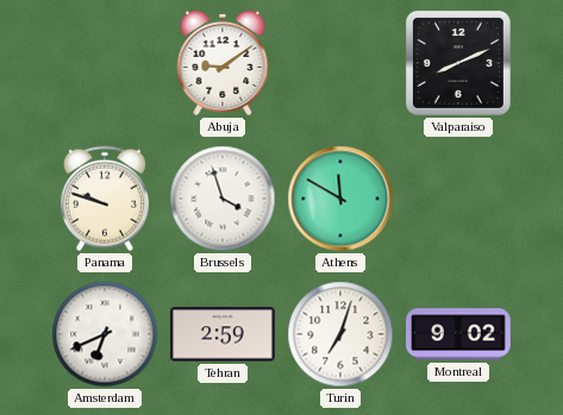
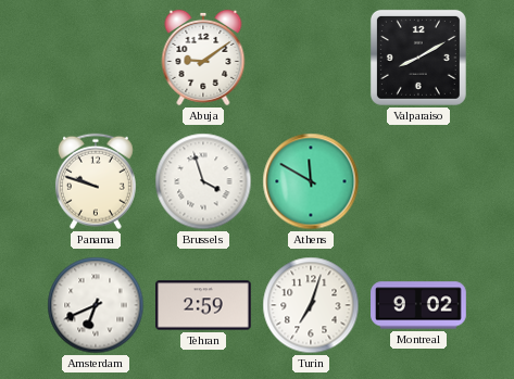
Valparaiso: 8:11 -> 8:10 (418, 58)
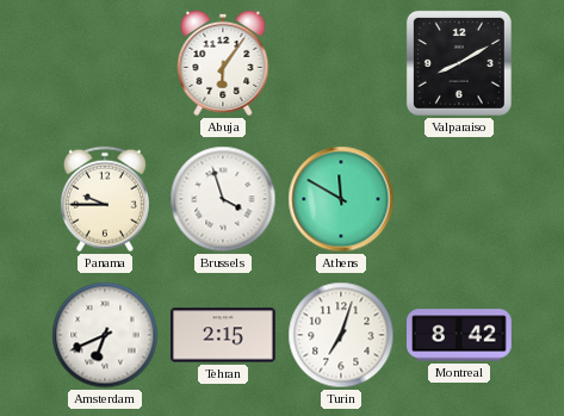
Abuja: 9:09 -> 6:06 (223, 63)
Panama: 9:48 -> 9:45 (105, 199)
Tehran: 2:59 -> 2:15 (224, 335)
Montreal: 9:02 -> 8:42 (460, 335)
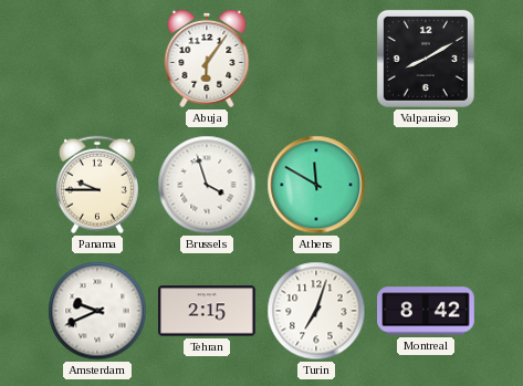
Amsterdam: 6:41 -> 9:41 (97, 311)
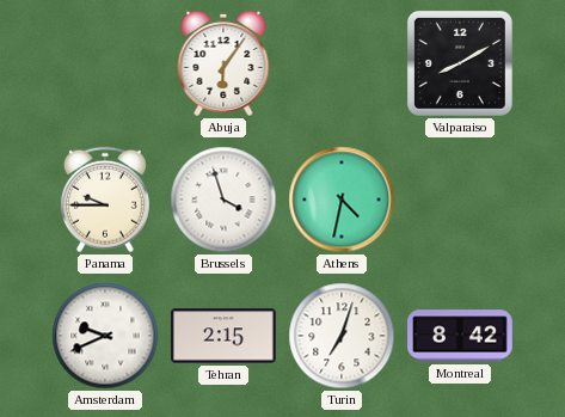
Athens: 11:50 -> 4:32 (342, 200)
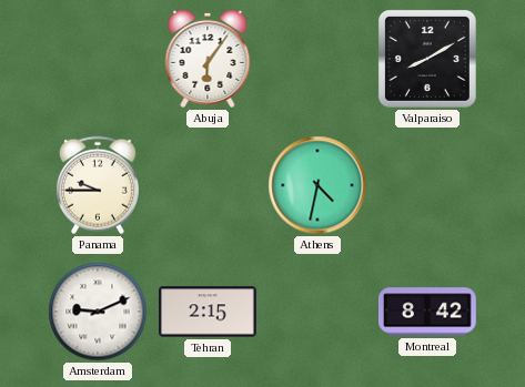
Brussels: 3:57 -> none (223, 200)
Amsterdam: 9:41 -> 9:11 (98, 312)
Turin: 7:03 -> none (342, 336)
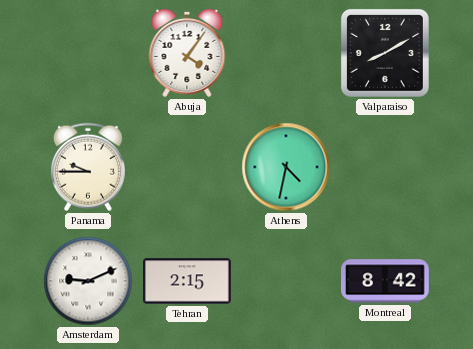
Abuja: 6:06 -> 4:06 (187, 53)
